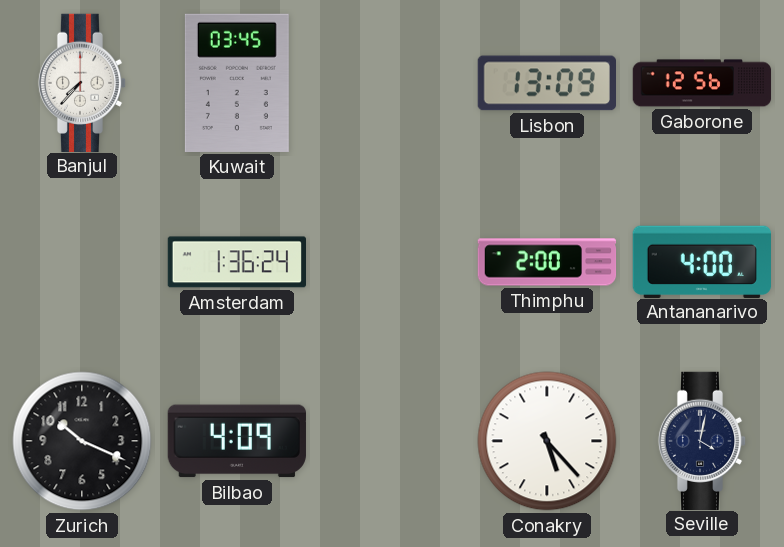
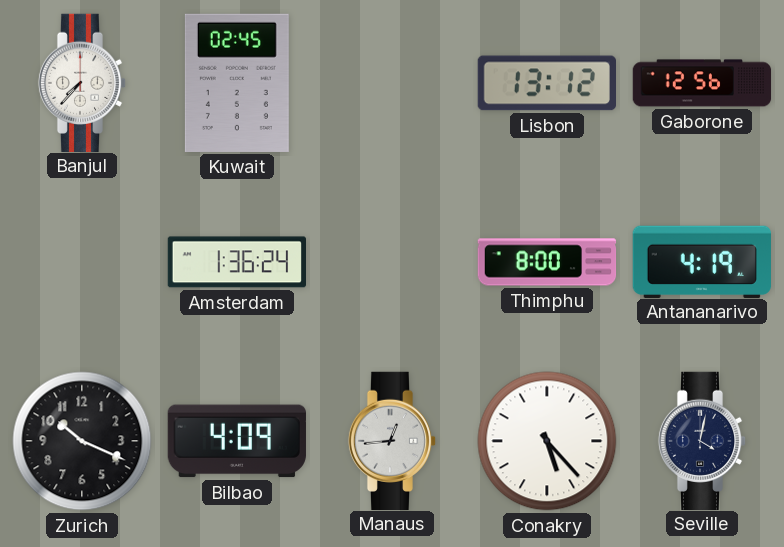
Kuwait: 03:45 -> 02:45 (237, 83)
Lisbon: 13:09 -> 13:12 (546, 83)
Thimphu: 2:00 -> 8:00 (547, 262)
Antananarivo: 4:00 -> 4:19 (702, 261)
Manaus: none -> 12:44 (392, 440)
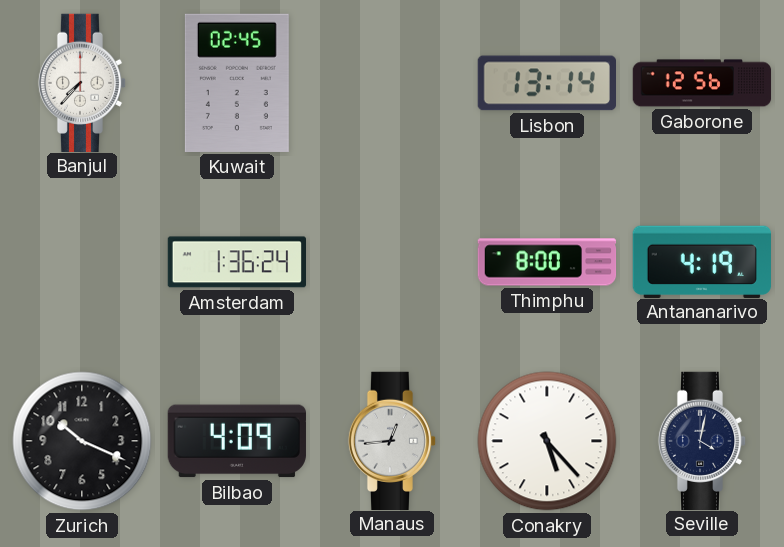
Lisbon: 13:12 -> 13:14 (546, 83)
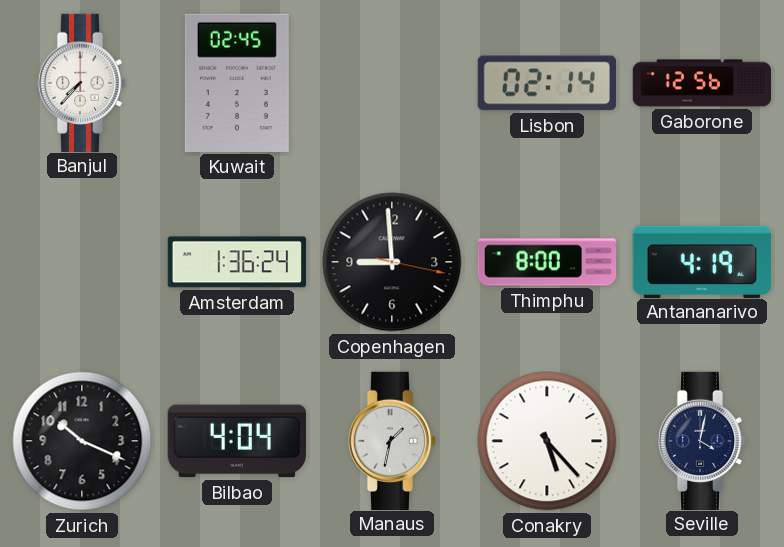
Lisbon: 13:14 -> 02:14 (546, 83)
Copenhagen: none -> 8:59 (392, 262)
Bilbao: 4:09 -> 4:04 (237, 441)
Manaus: 12:44 -> 1:32 (392, 440)
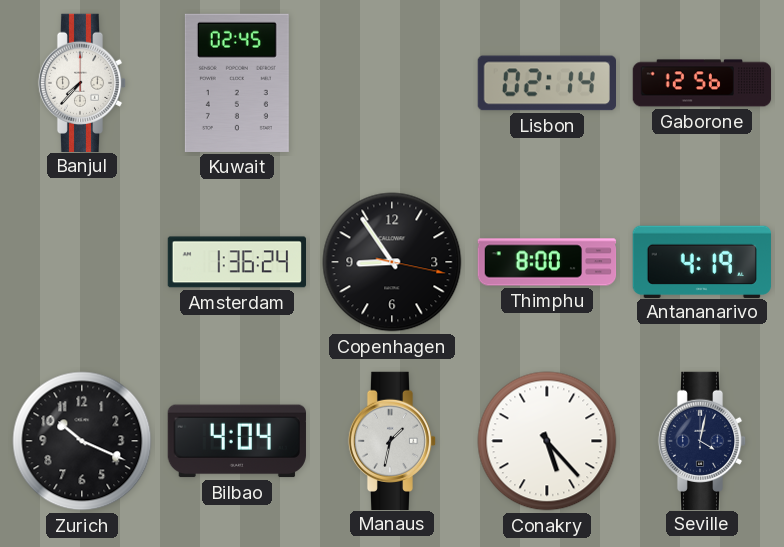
Copenhagen: 8:59 -> 8:54 (392, 262)
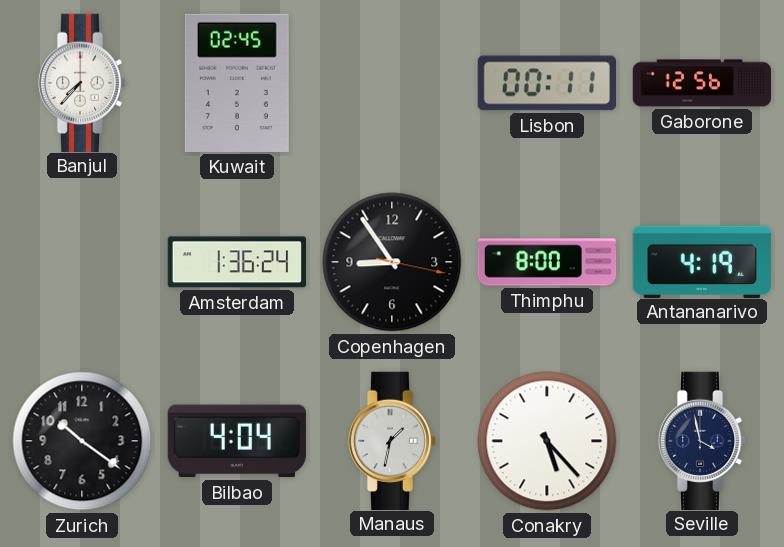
Lisbon: 02:14 -> 00:11 (546, 83)
Zurich: 10:19 -> 10:21 (82, 441)
Seville: 4:02 -> 3:58 (702, 440)
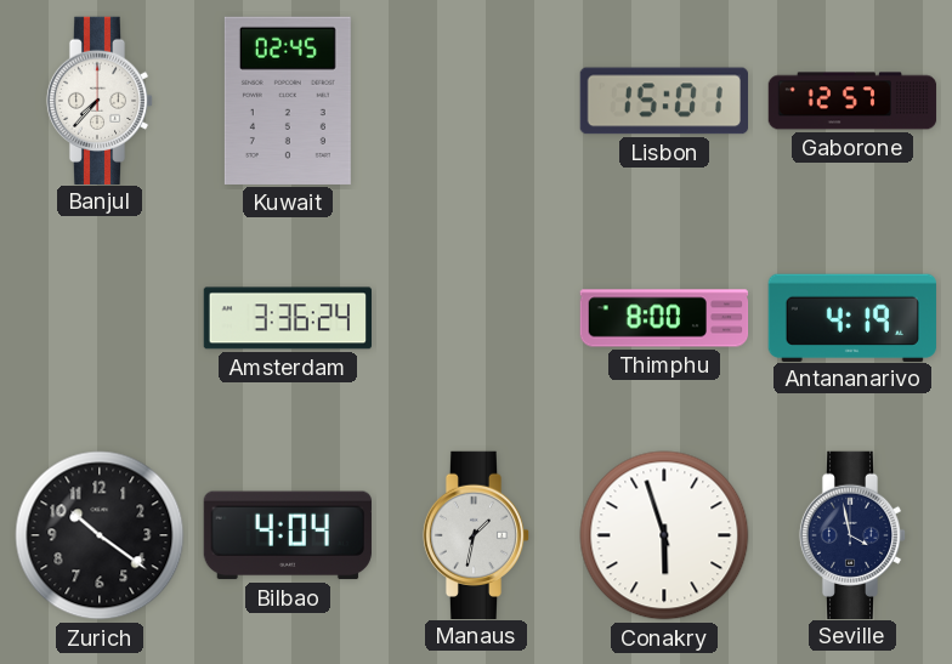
Lisbon: 00:11 -> 15:01 (663, 101)
Gaborone: 12:56 -> 12:57 (852, 101)
Amsterdam: 1:36 -> 3:36 (287, 318)
Copenhagen: 8:54 -> none (392, 262)
Conakry: 5:23 -> 5:57 (664, 535)
